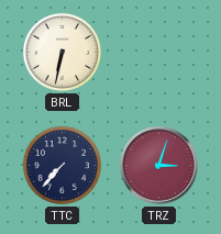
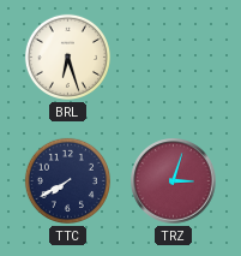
BRL: 6:32 -> 6:27 (67, 56)
TTC: 7:37 -> 7:40 (67, 180)
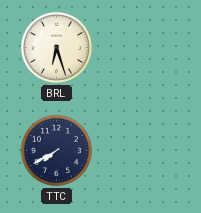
TRZ: 3:03 -> none (174, 181)
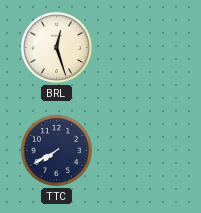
BRL: 6:27 -> 12:27 (56, 47)
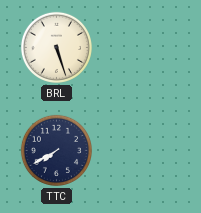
BRL: 12:27 -> 5:27 (56, 47)
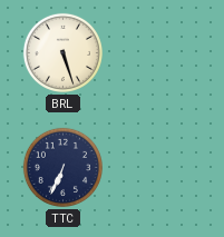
TTC: 7:40 -> 6:34 (62, 167)
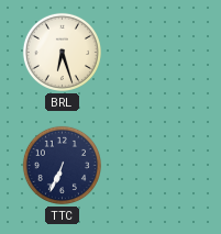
BRL: 5:27 -> 6:27 (62, 52)
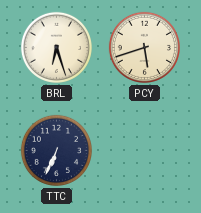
PCY: none -> 5:42 (144, 47)
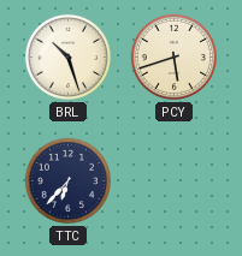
BRL: 6:27 -> 10:27 (67, 56)
TTC: 6:34 -> 6:37 (67, 180)
